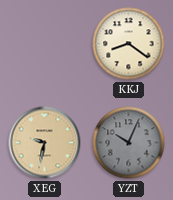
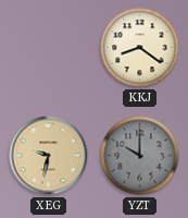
YZT: 10:04 -> 10:00 (140, 156)
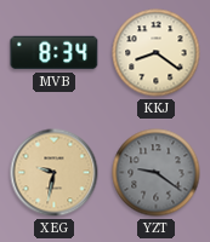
MVB: none -> 8:34 (55, 53)
YZT: 10:00 -> 9:21 (157, 173)
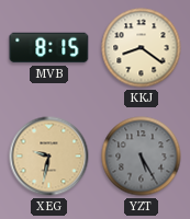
MVB: 8:34 -> 8:15 (49, 48)
YZT: 9:21 -> 5:25 (142, 157)
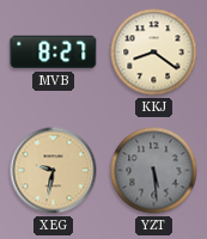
MVB: 8:15 -> 8:27 (54, 53)
YZT: 5:25 -> 5:29 (154, 171)
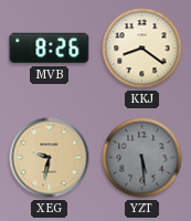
MVB: 8:27 -> 8:26 (50, 49)
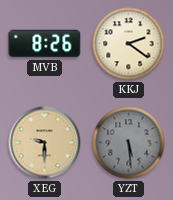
KKJ: 8:21 -> 2:21 (129, 44)
XEG: 9:32 -> 9:30 (45, 143)
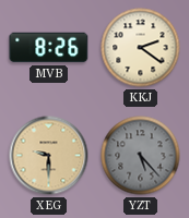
YZT: 5:29 -> 5:23 (141, 156)
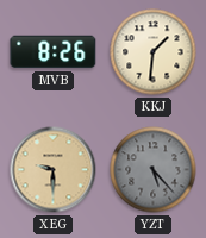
KKJ: 2:21 -> 1:31 (154, 52)
